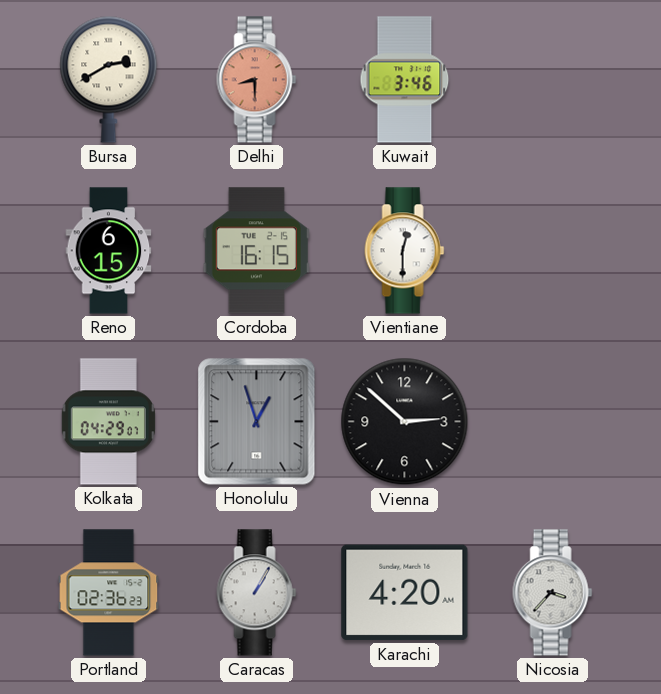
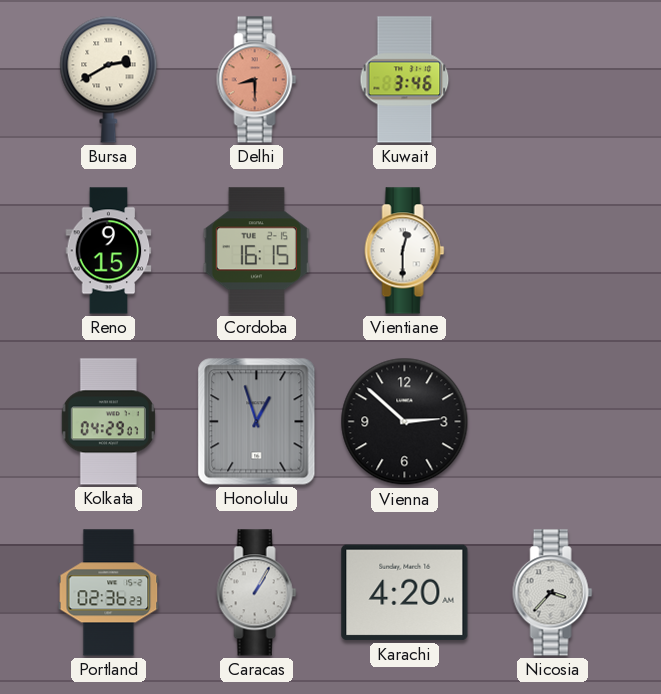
Reno: 6:15 -> 9:15 (109, 251)
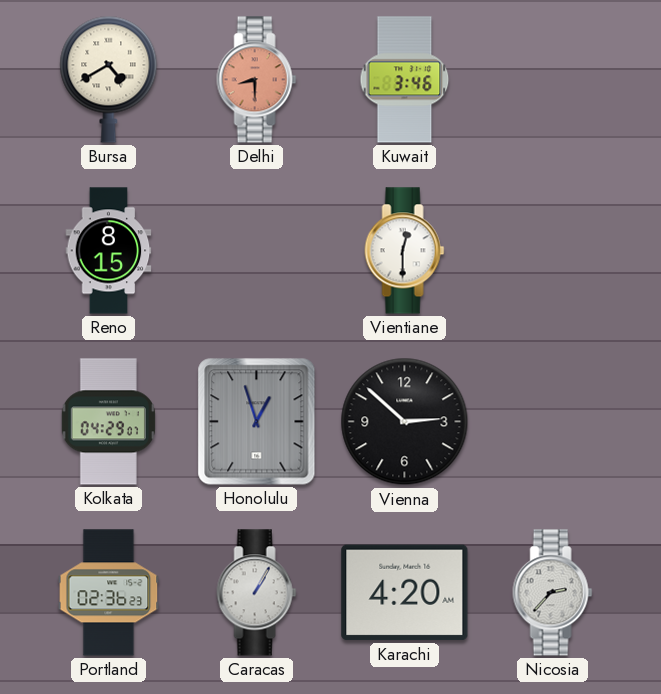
Bursa: 2:40 -> 4:40 (109, 79)
Reno: 9:15 -> 8:15 (109, 251)
Cordoba: 16:15 -> none (256, 251)
Nicosia: 3:37 -> 2:37 (553, 593)
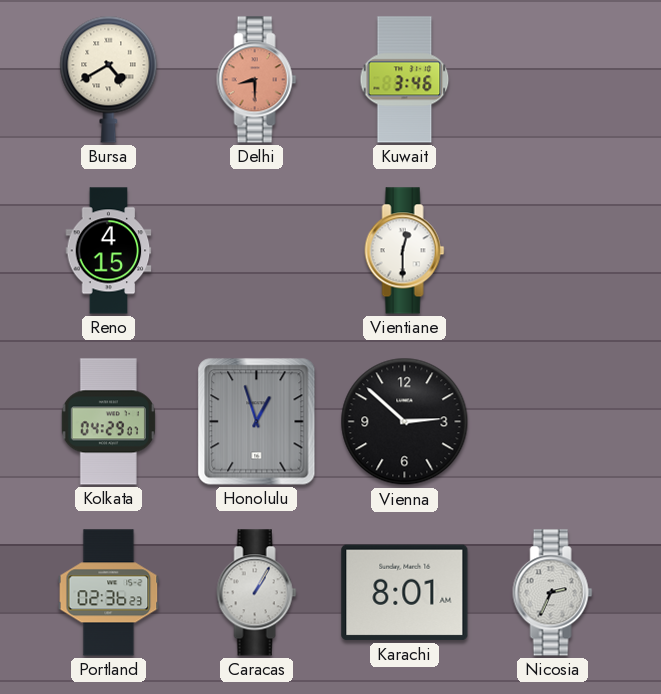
Reno: 8:15 -> 4:15 (109, 251)
Karachi: 4:20 -> 8:01 (405, 593)
Nicosia: 2:37 -> 2:34 (553, 593)
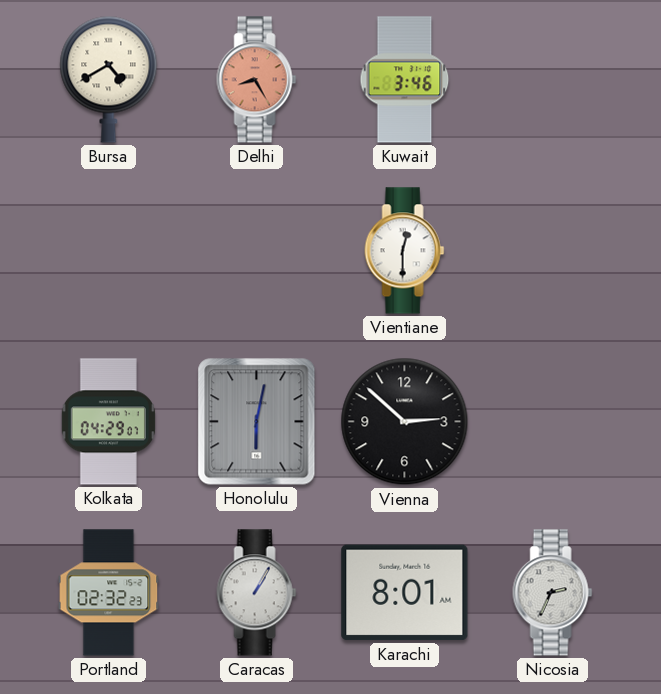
Delhi: 8:30 -> 8:25 (257, 80)
Reno: 4:15 -> none (109, 251)
Honolulu: 12:57 -> 6:02 (257, 422)
Portland: 02:36 -> 02:32 (109, 593)
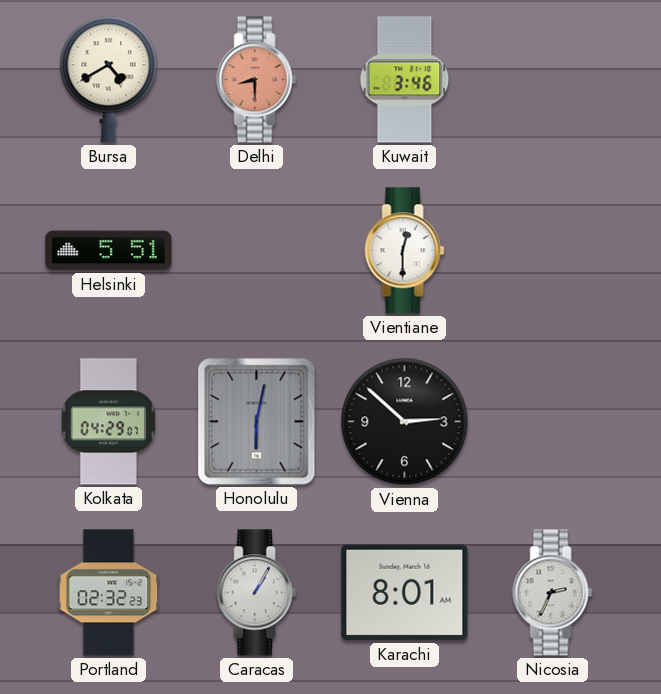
Delhi: 8:25 -> 8:30 (257, 80)
Helsinki: none -> 5:51 (109, 251)
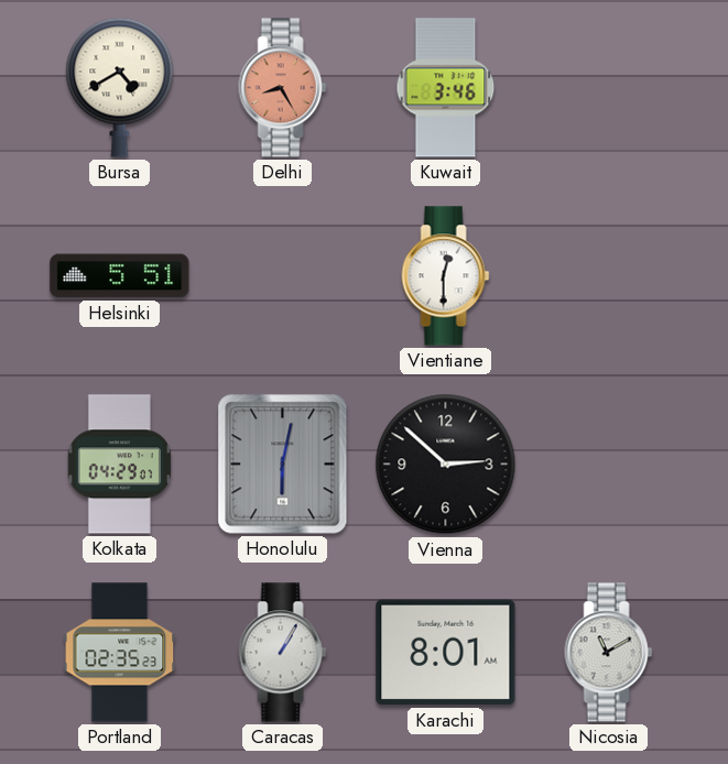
Delhi: 8:30 -> 8:25 (283, 88)
Portland: 02:32 -> 02:35 (120, 653)
Nicosia: 2:34 -> 11:10 (609, 653)
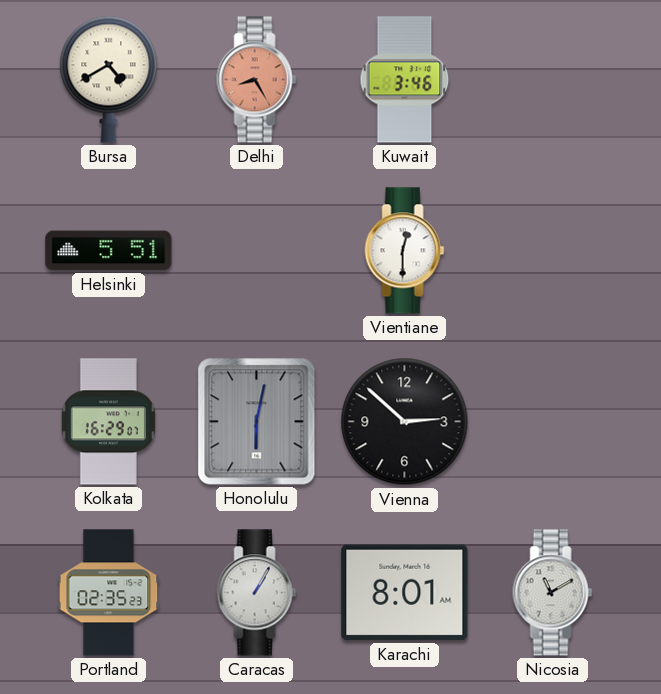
Kolkata: 04:29 -> 16:29 (108, 422)
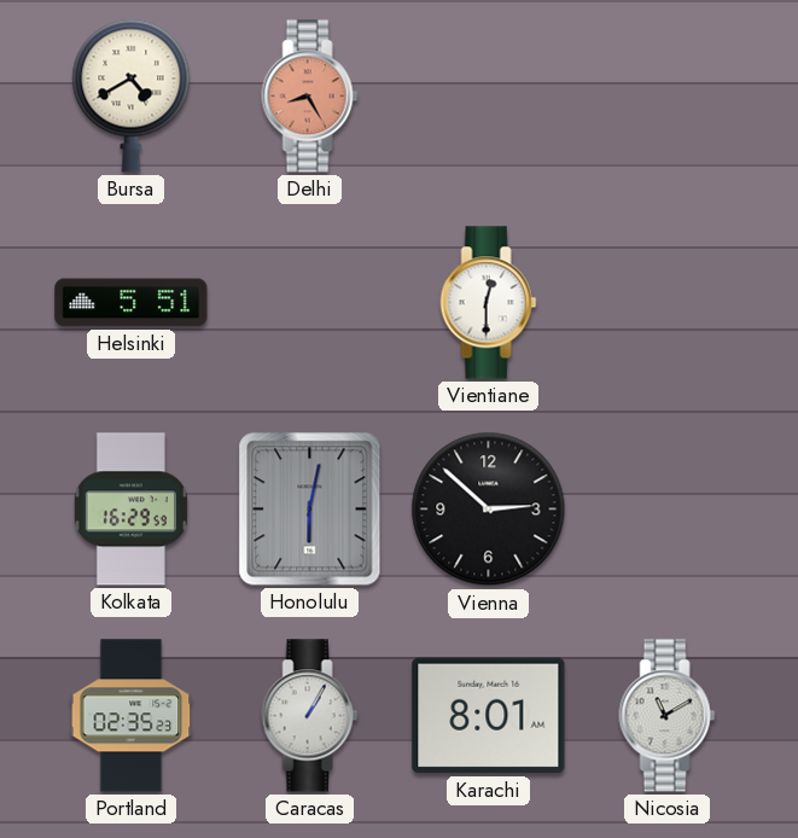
Kuwait: 3:46 -> none (405, 80)
Kolkata: 16:29:07 -> 16:29:59 (130, 510)
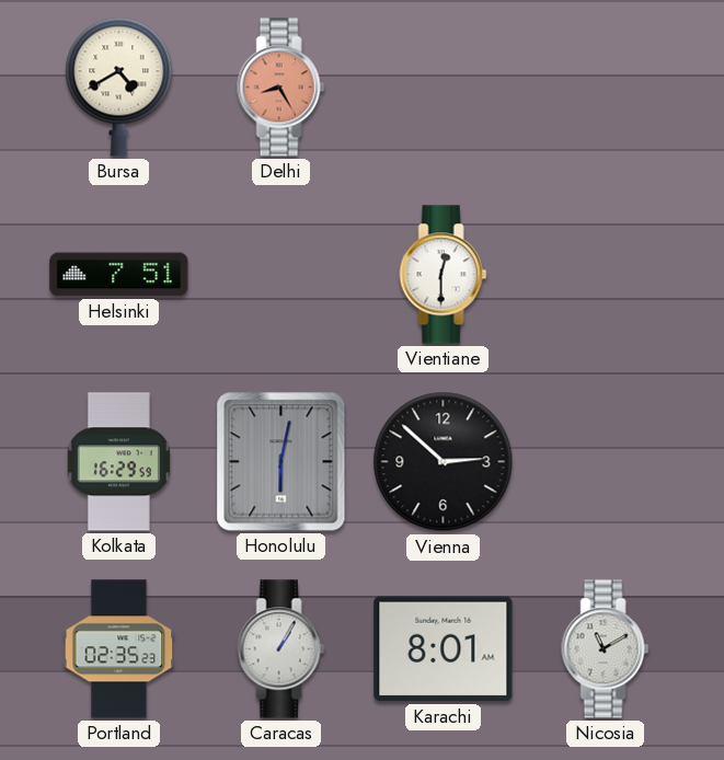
Helsinki: 5:51 -> 7:51 (119, 275)
